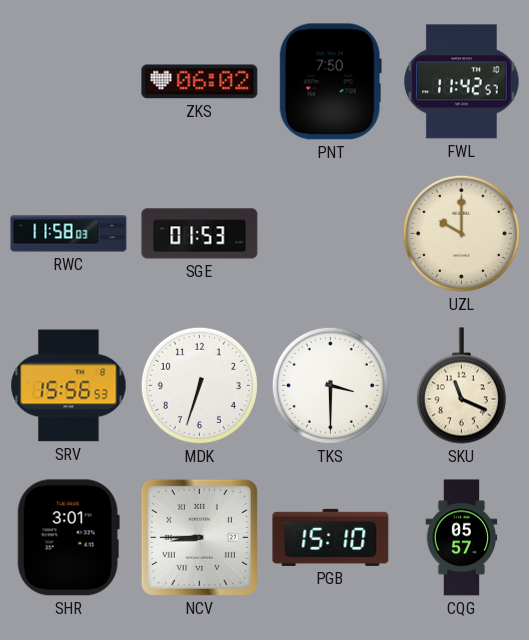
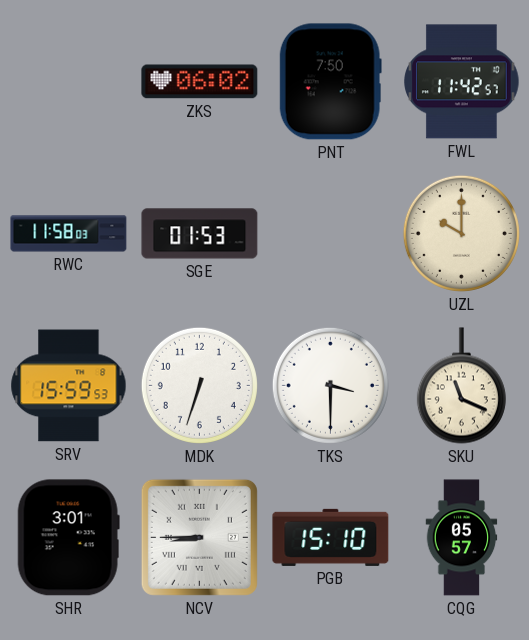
SRV: 15:56 -> 15:59 (69, 386)
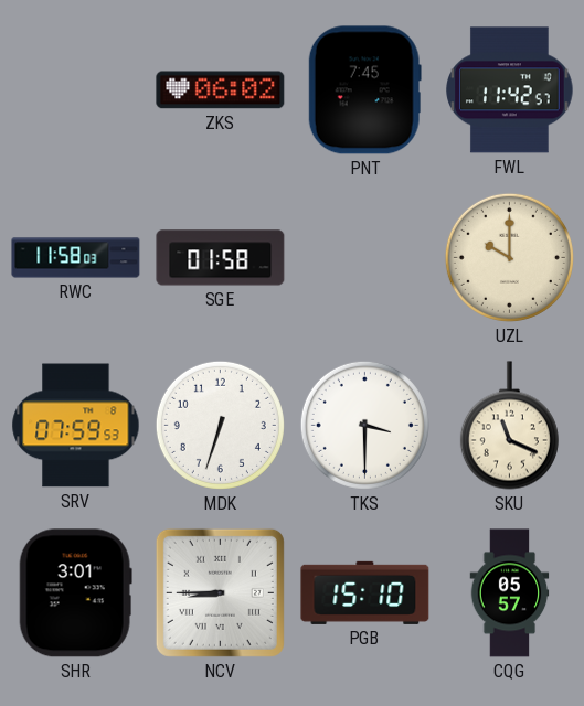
PNT: 7:50 -> 7:45 (364, 90)
SGE: 01:53 -> 01:58 (221, 258)
SRV: 15:59 -> 07:59 (76, 426)
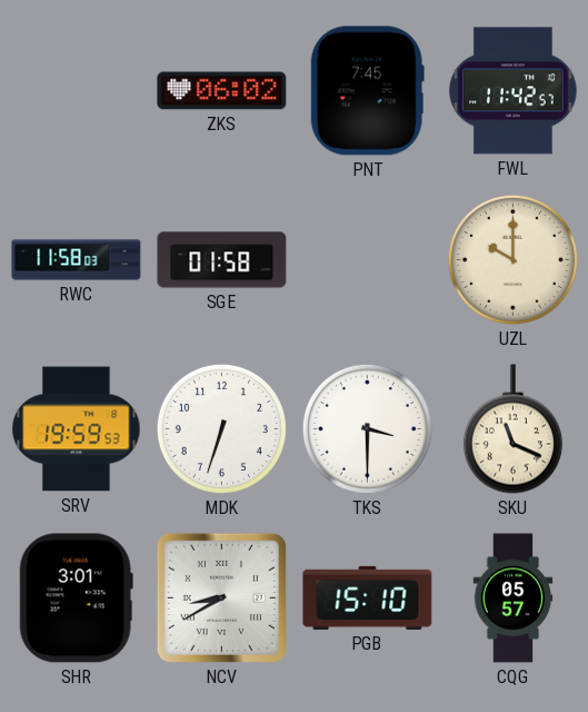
SRV: 07:59 -> 19:59 (77, 429)
NCV: 8:45 -> 8:40 (221, 597)
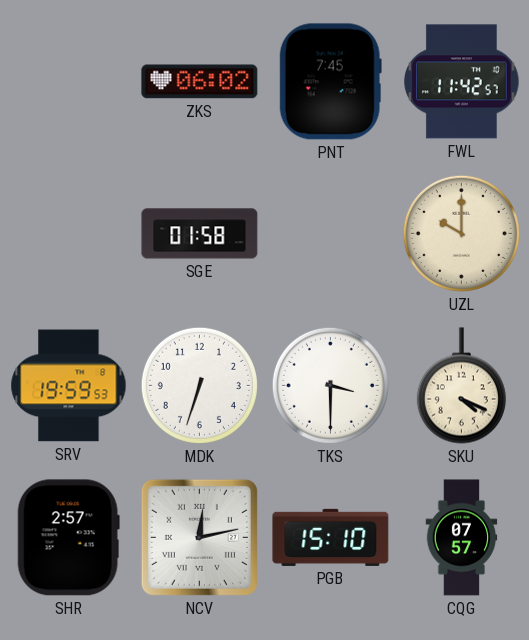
RWC: 11:58 -> none (77, 260)
SKU: 11:19 -> 4:19 (461, 386)
SHR: 3:01 -> 2:57 (68, 538)
NCV: 8:40 -> 12:13 (199, 537)
CQG: 05:57 -> 07:57 (462, 538)
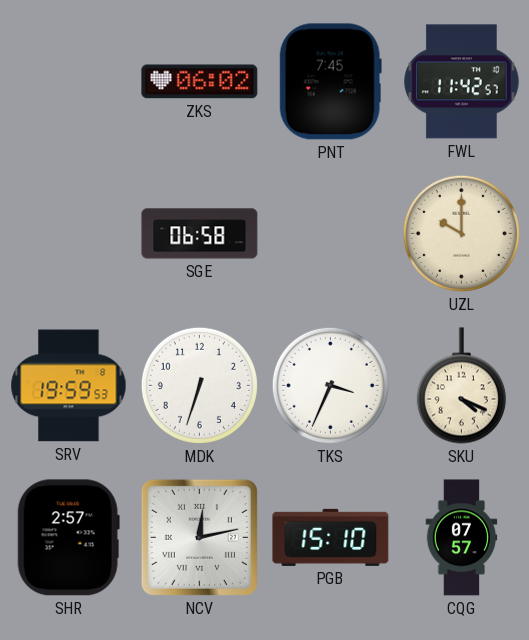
SGE: 01:58 -> 06:58 (200, 234)
TKS: 3:30 -> 3:34 (330, 385)
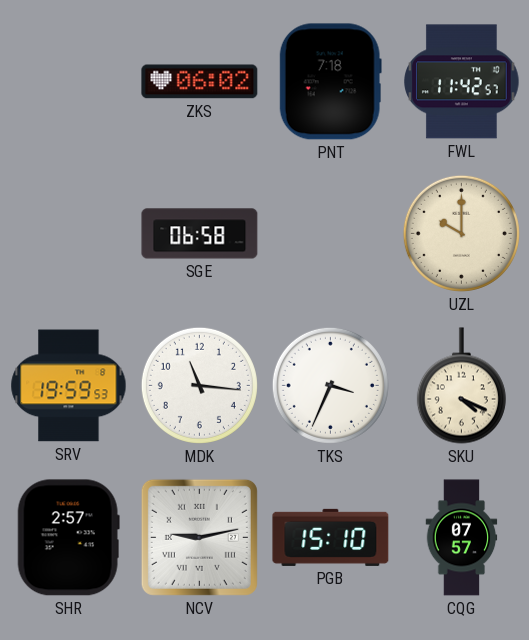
PNT: 7:45 -> 7:18 (330, 82)
MDK: 6:33 -> 11:16 (199, 385)
NCV: 12:13 -> 9:13 (199, 537)
